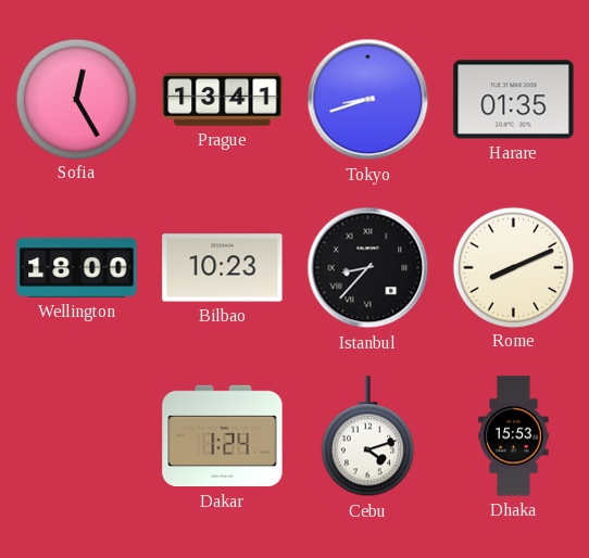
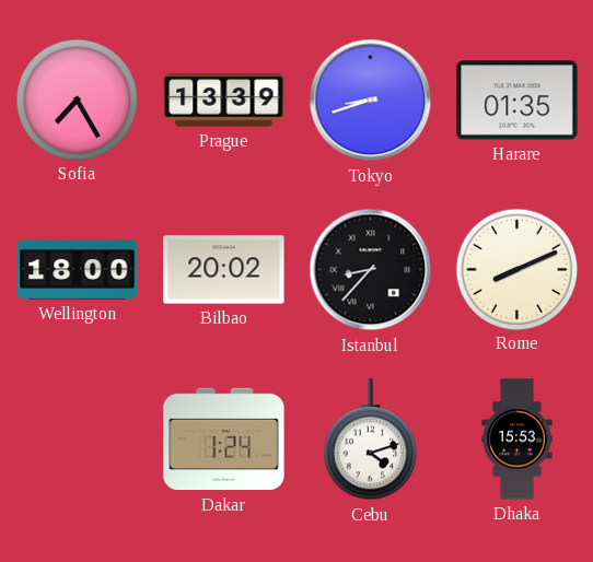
Sofia: 12:25 -> 7:25 (77, 99)
Prague: 13:41 -> 13:39 (224, 101)
Bilbao: 10:23 -> 20:02 (224, 270)
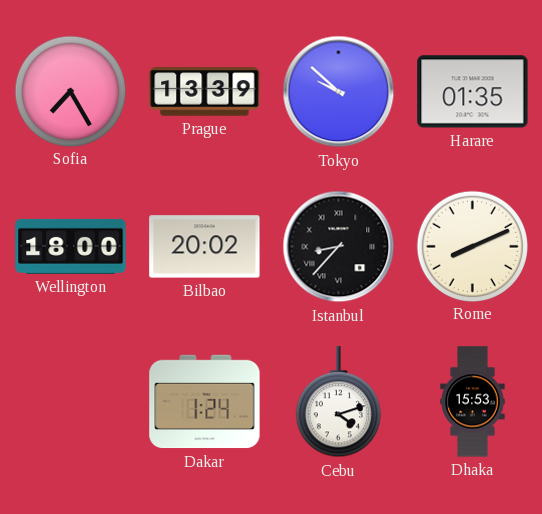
Tokyo: 8:42 -> 9:52 (339, 92)
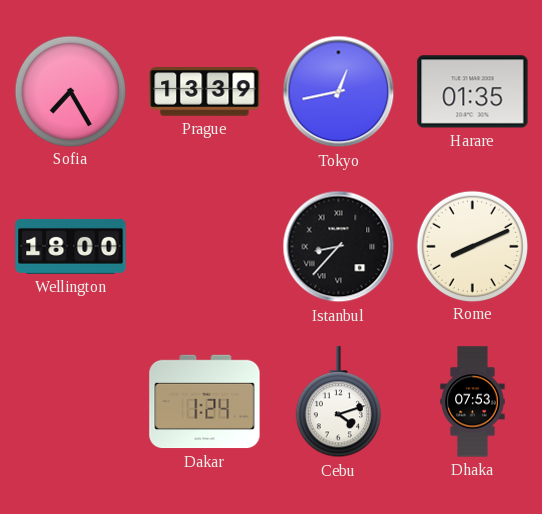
Tokyo: 9:52 -> 12:43 (339, 92)
Bilbao: 20:02 -> none (205, 247)
Dhaka: 15:53 -> 07:53 (473, 402)
